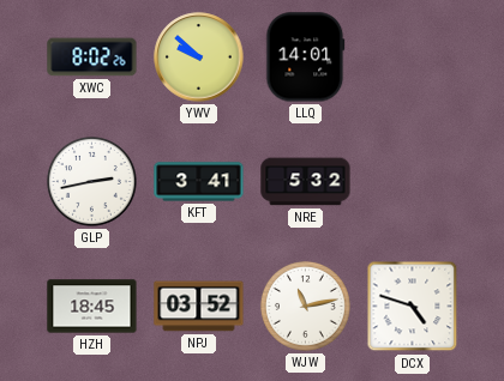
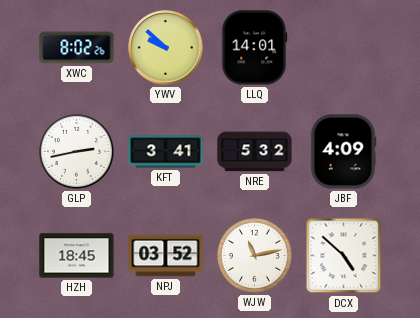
JBF: none -> 4:09 (343, 152)
DCX: 4:48 -> 4:52 (344, 256)
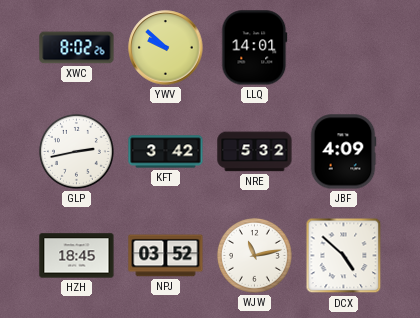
KFT: 3:41 -> 3:42 (166, 152)
